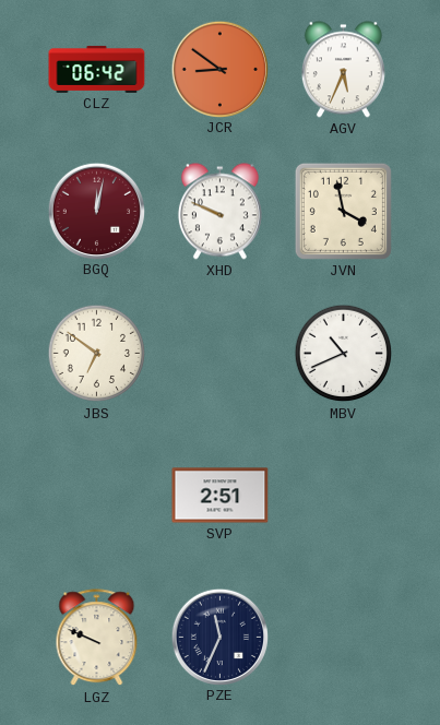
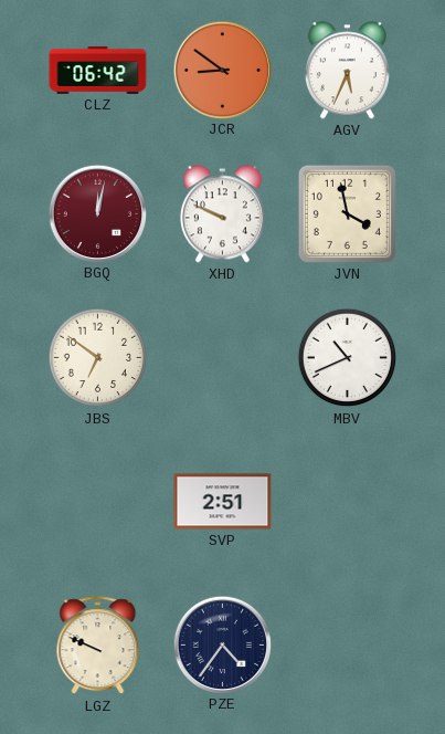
PZE: 11:34 -> 4:36 (222, 644)
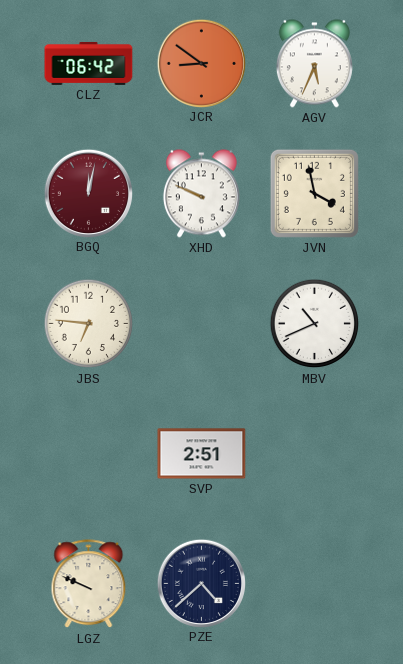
JBS: 6:51 -> 6:46 (89, 324)
PZE: 4:36 -> 4:38 (201, 583)
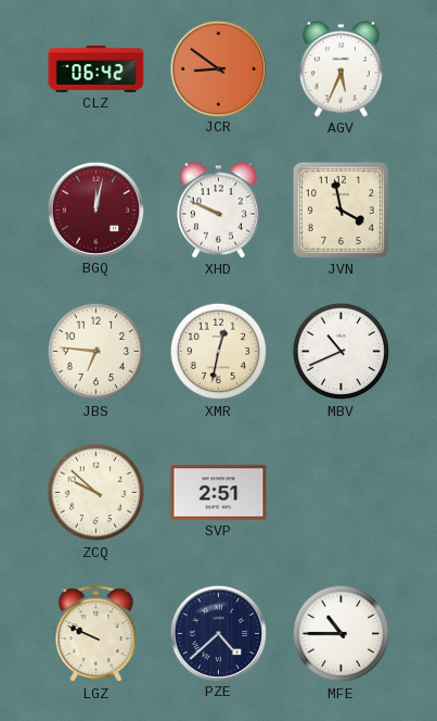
XMR: none -> 12:32 (219, 352)
ZCQ: none -> 9:52 (97, 493)
MFE: none -> 10:45 (342, 634)
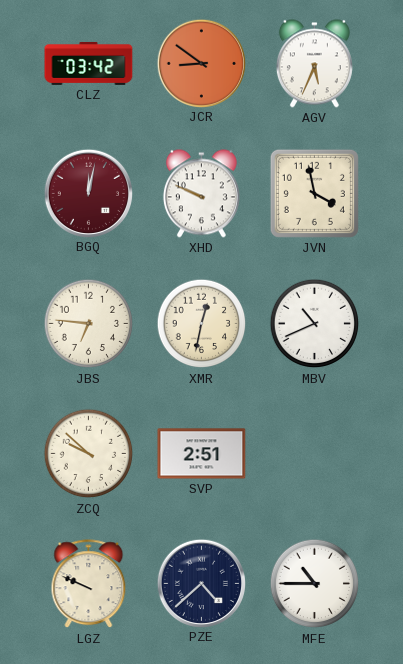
CLZ: 06:42 -> 03:42 (89, 64)
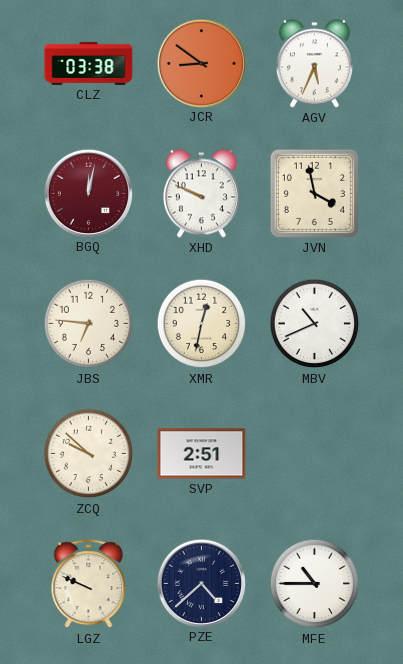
CLZ: 03:42 -> 03:38 (89, 64)
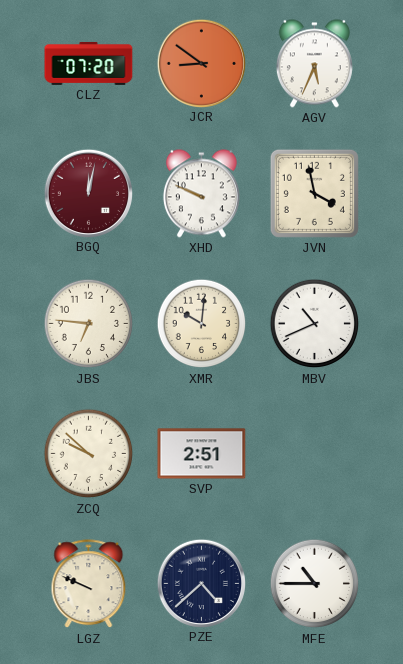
CLZ: 03:38 -> 07:20 (89, 64)
XMR: 12:32 -> 10:01 (202, 324)
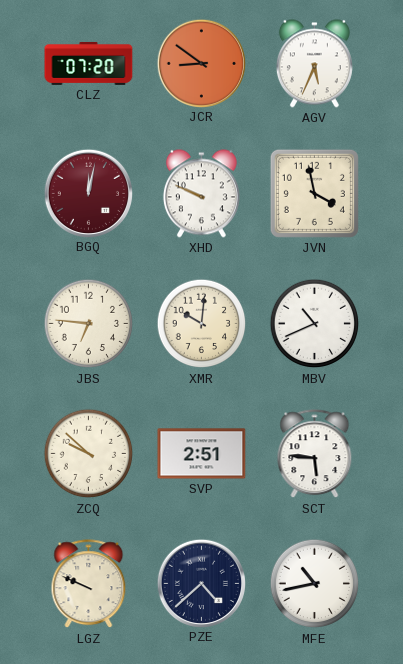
SCT: none -> 5:46 (315, 454)
MFE: 10:45 -> 10:43 (315, 584)
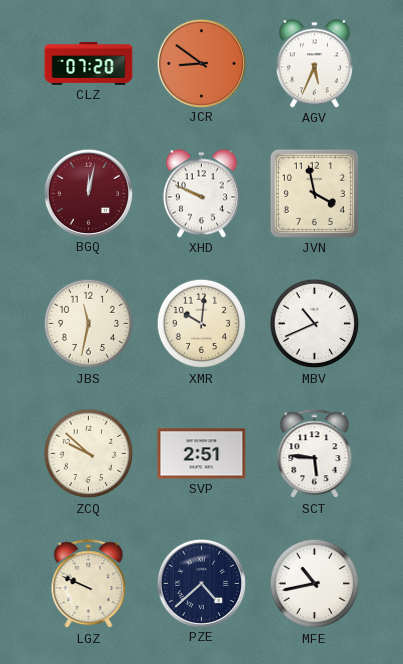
JBS: 6:46 -> 11:32 (89, 324)
